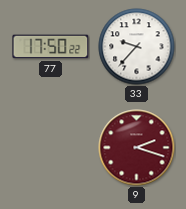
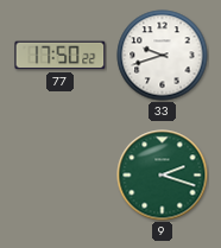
33: 9:37 -> 9:42 (163, 56)
9 dial: burgundy -> green (163, 176)
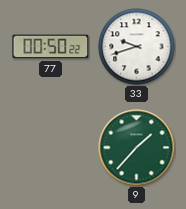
77: 17:50 -> 00:50 (51, 47)
9: 2:18 -> 1:37 (137, 148)
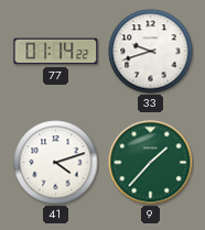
77: 00:50 -> 01:14 (56, 52)
41: none -> 4:12 (56, 163)
